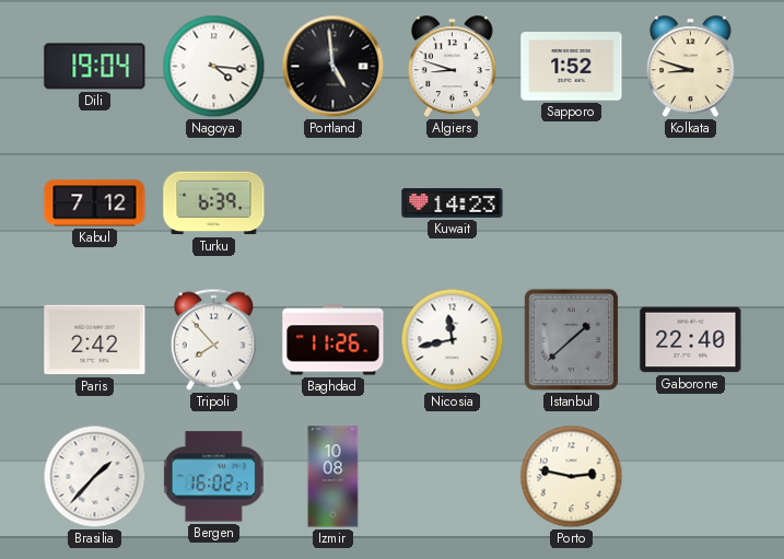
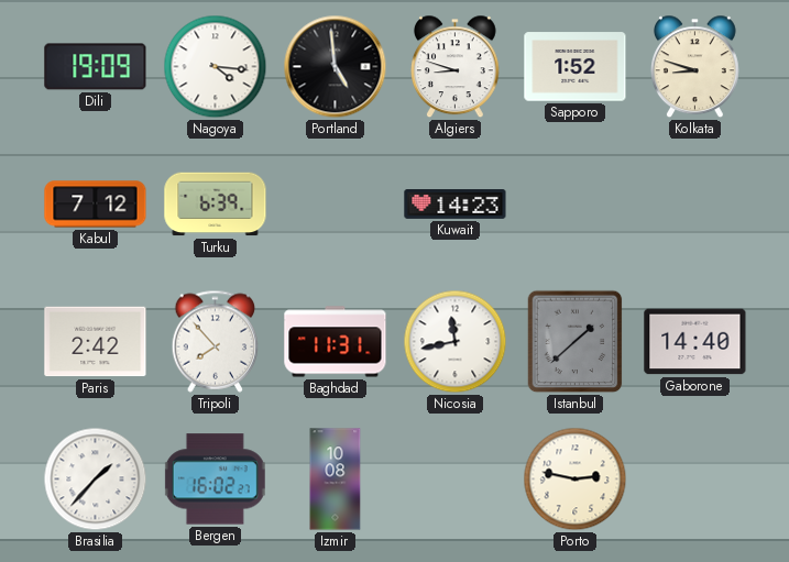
Dili: 19:04 -> 19:09 (96, 67)
Baghdad: 11:26 -> 11:31 (336, 342)
Gaborone: 22:40 -> 14:40 (695, 342)
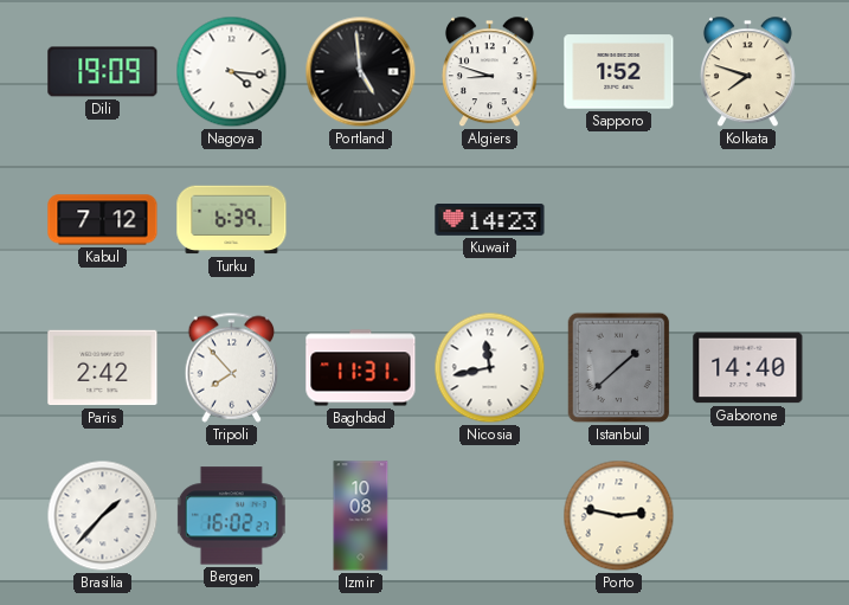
Kolkata: 8:48 -> 7:48 (747, 72)
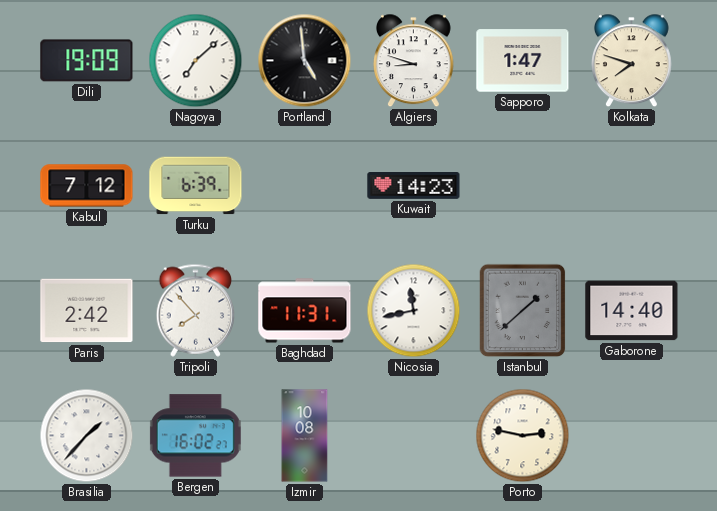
Nagoya: 4:16 -> 7:08 (196, 61)
Sapporo: 1:52 -> 1:47 (523, 61)
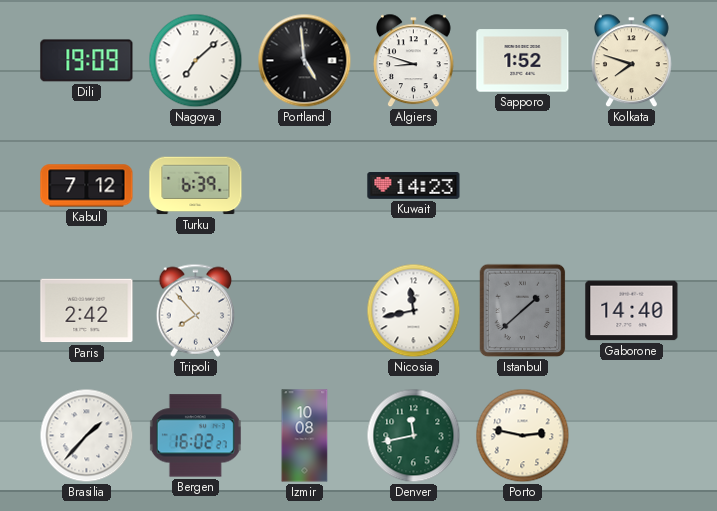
Sapporo: 1:47 -> 1:52 (523, 61)
Baghdad: 11:31 -> none (305, 311)
Denver: none -> 11:43 (414, 436)
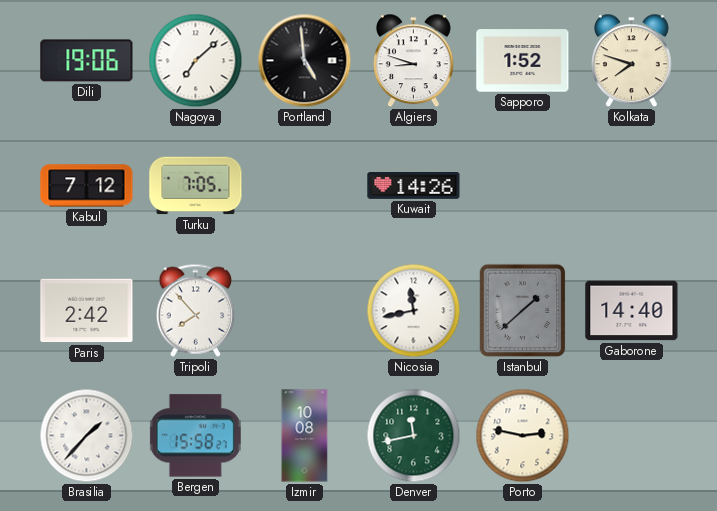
Dili: 19:09 -> 19:06 (87, 61)
Turku: 6:39 -> 7:05 (196, 186)
Kuwait: 14:23 -> 14:26 (414, 186)
Bergen: 16:02 -> 15:58 (195, 436)
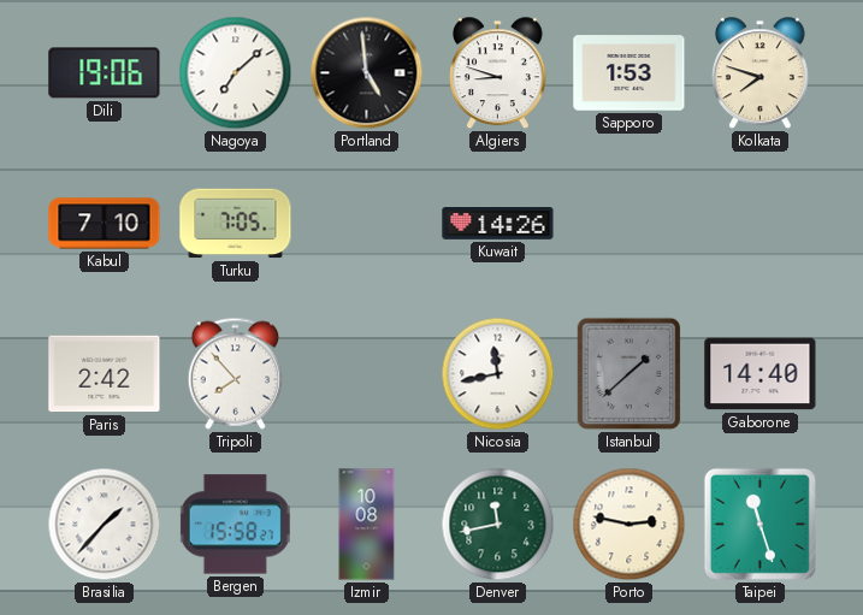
Sapporo: 1:52 -> 1:53 (629, 73)
Kabul: 7:12 -> 7:10 (105, 224)
Taipei: none -> 11:27 (759, 524)
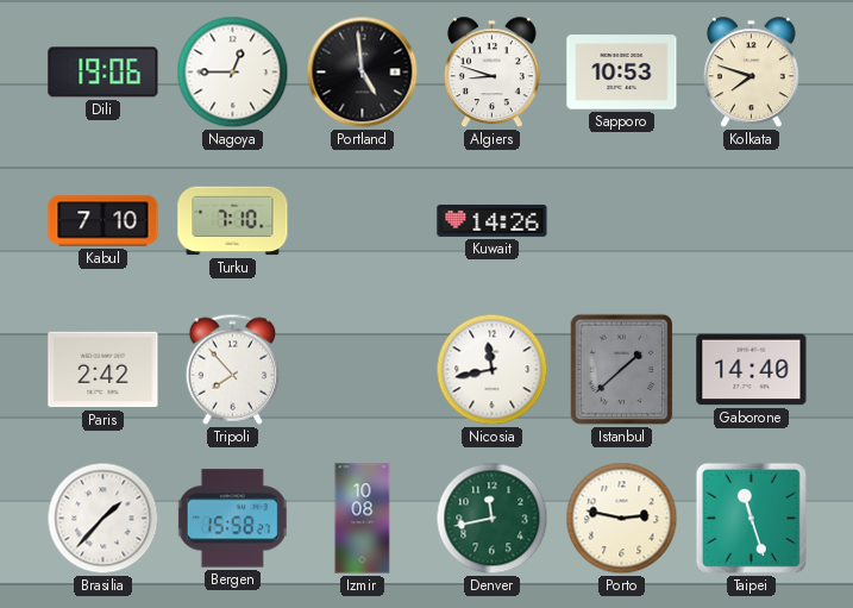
Nagoya: 7:08 -> 12:45 (233, 73)
Sapporo: 1:53 -> 10:53 (622, 73)
Turku: 7:05 -> 7:10 (233, 221)
